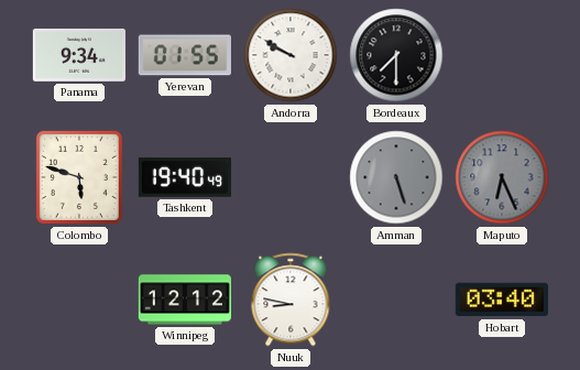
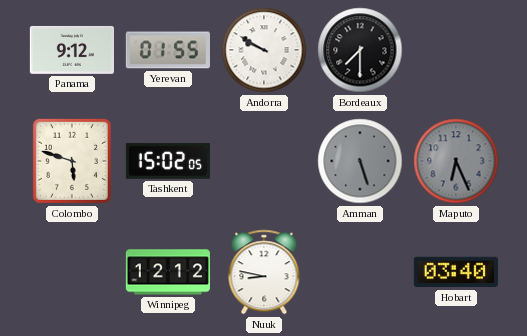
Panama: 9:34 -> 9:12 (72, 50)
Tashkent: 19:40 -> 15:02 (168, 161)
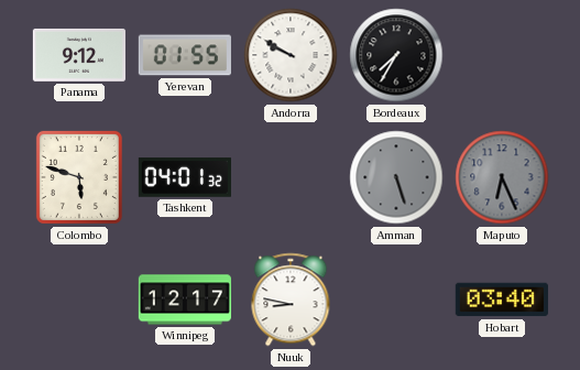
Bordeaux: 7:30 -> 7:35 (396, 55)
Tashkent: 15:02 -> 04:01 (185, 177)
Winnipeg: 12:12 -> 12:17 (185, 300)
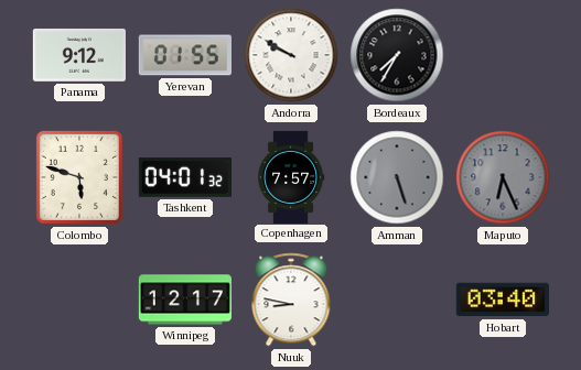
Copenhagen: none -> 7:57 (291, 176)
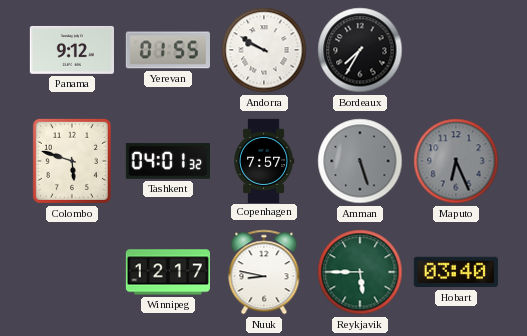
Reykjavik: none -> 5:45 (360, 272)
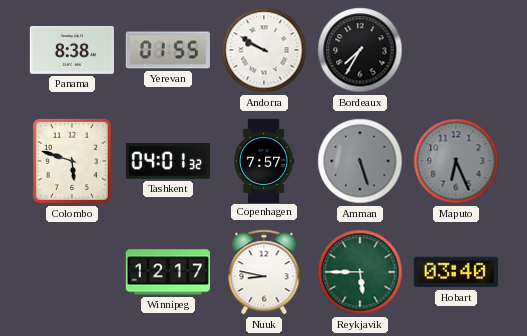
Panama: 9:12 -> 8:38 (72, 50)
